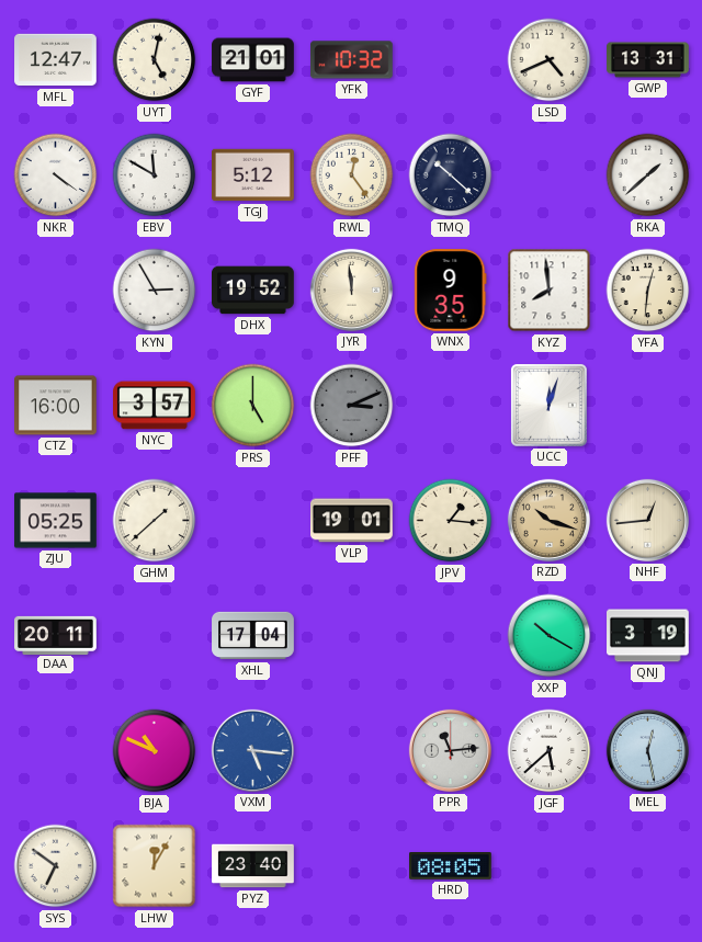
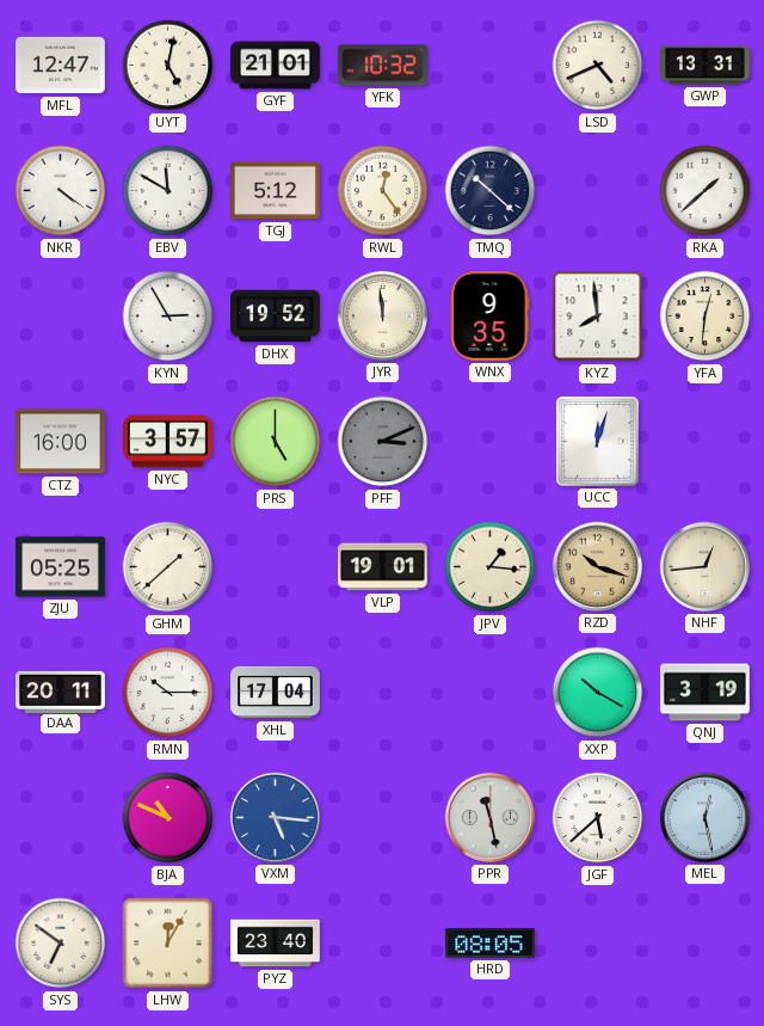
RMN: none -> 10:15 (168, 693)
PPR: 11:14 -> 11:28 (489, 817)
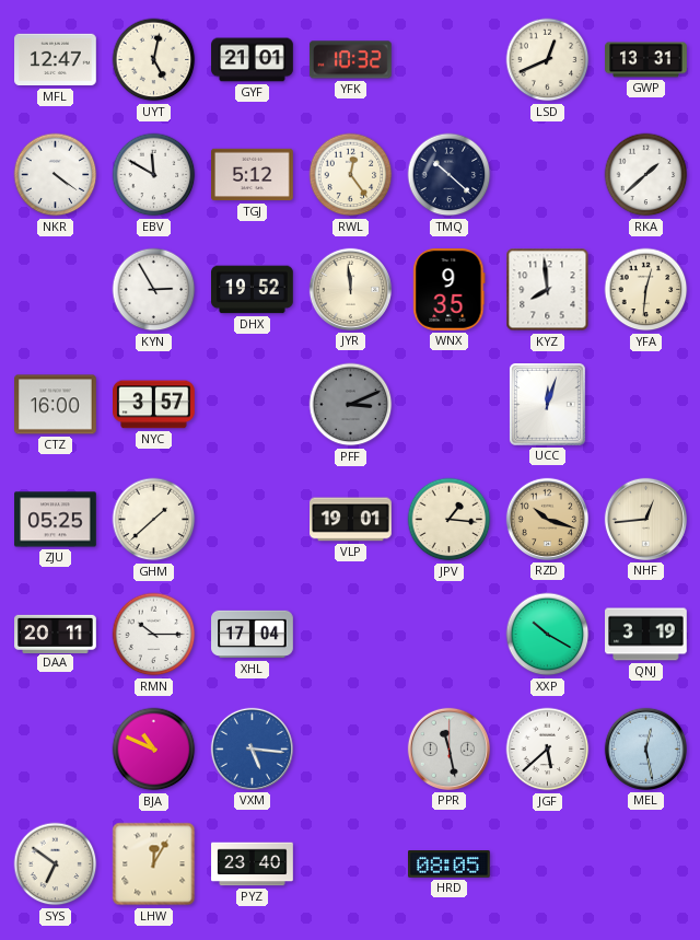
LSD: 4:41 -> 12:41 (548, 60)
PRS: 5:00 -> none (276, 442)
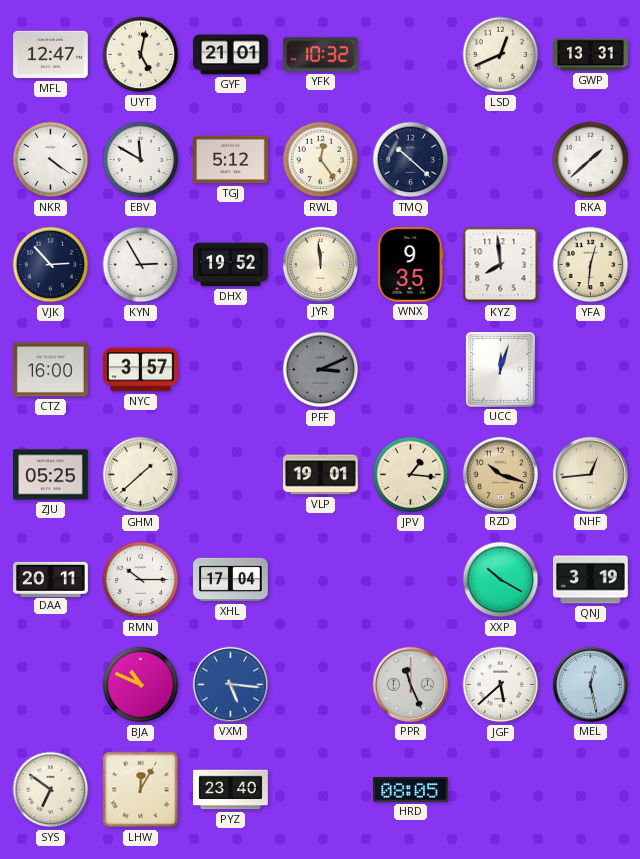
VJK: none -> 2:53 (51, 265)
PPR: 11:28 -> 11:26 (410, 684)
